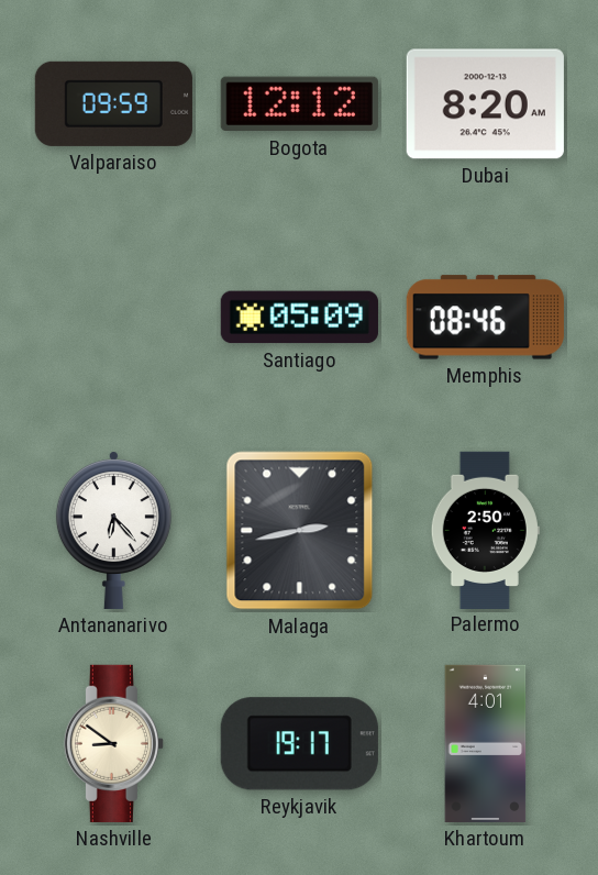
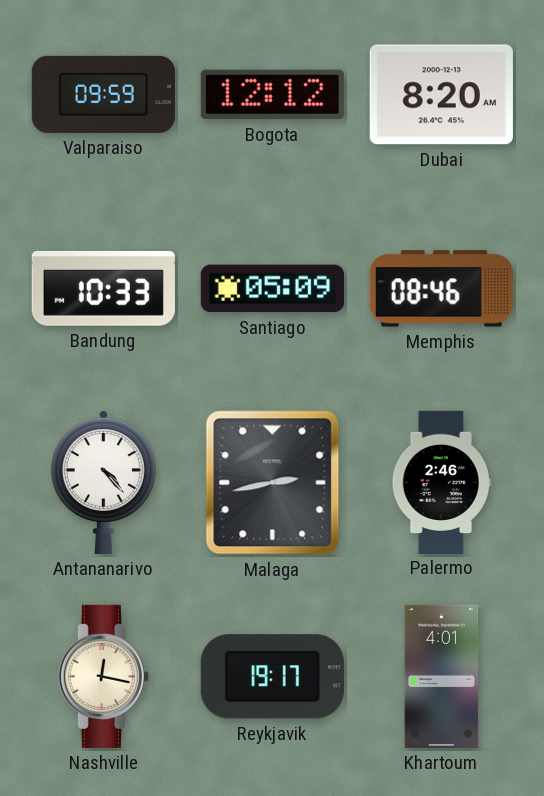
Bandung: none -> 10:33 (103, 288)
Antananarivo: 6:23 -> 4:23 (103, 482)
Palermo: 2:50 -> 2:46 (441, 482)
Nashville: 8:51 -> 12:17 (103, 676)
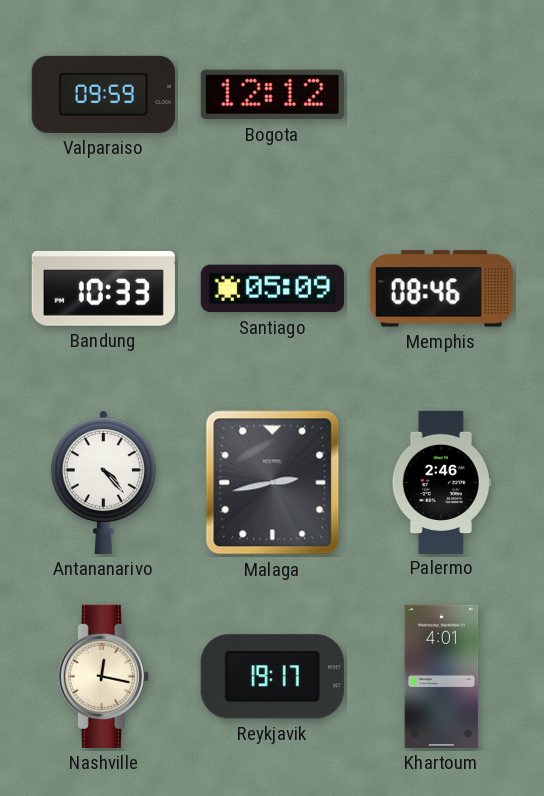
Dubai: 8:20 -> none (441, 95)
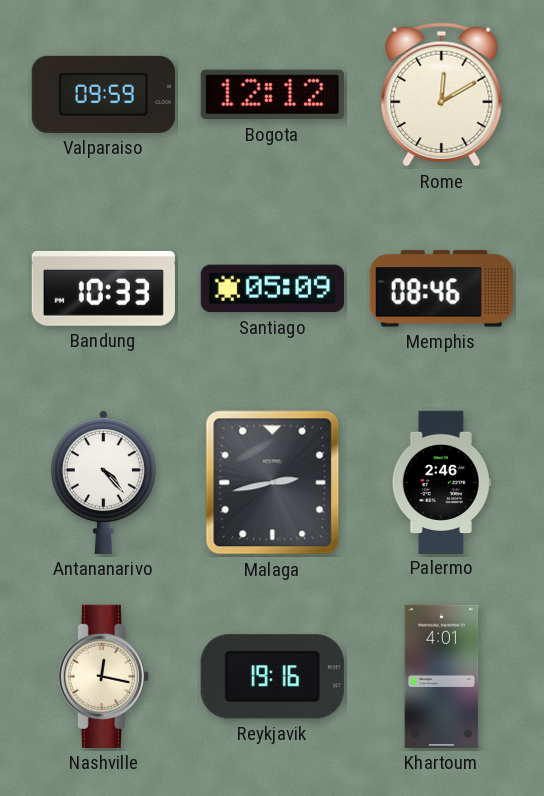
Rome: none -> 12:10 (442, 95)
Reykjavik: 19:17 -> 19:16 (272, 677)
